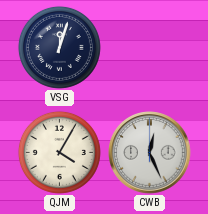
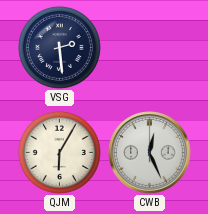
VSG: 12:03 -> 2:29 (59, 47)
QJM: 4:05 -> 6:05 (59, 152)
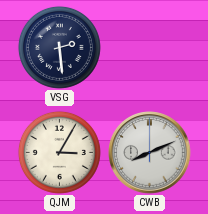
QJM: 6:05 -> 3:05 (59, 152)
CWB: 12:26 -> 8:11 (150, 153)
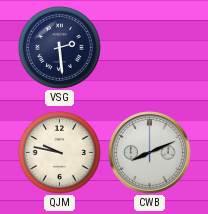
QJM: 3:05 -> 9:47 (59, 152)
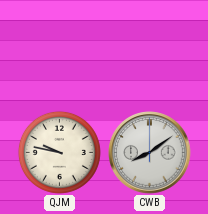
VSG: 2:29 -> none (59, 47)
CWB: 8:11 -> 8:09 (150, 153)
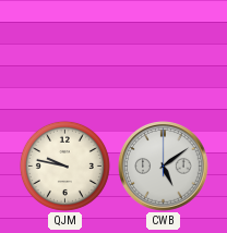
CWB: 8:09 -> 5:09 (164, 167)
